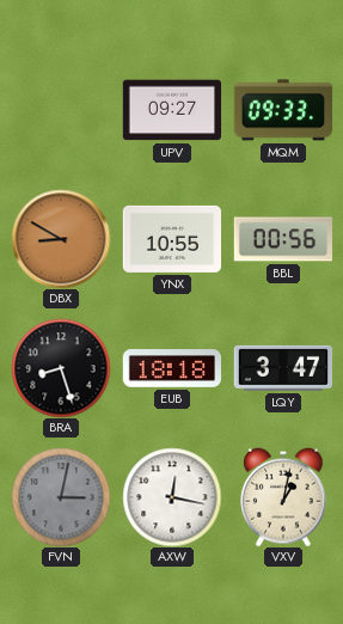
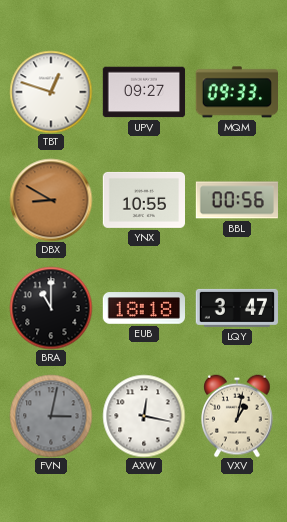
TBT: none -> 12:48 (51, 92)
BRA: 8:27 -> 11:00 (51, 308)
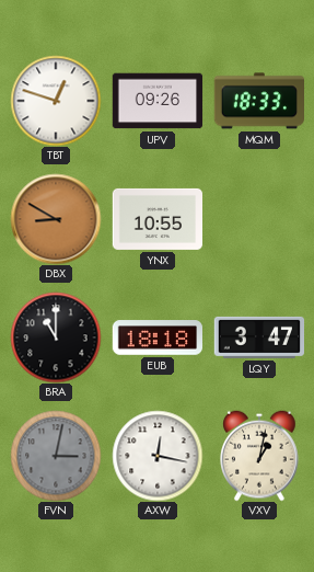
UPV: 09:27 -> 09:26 (158, 101)
MQM: 09:33 -> 18:33 (258, 101)
BBL: 00:56 -> none (236, 200)
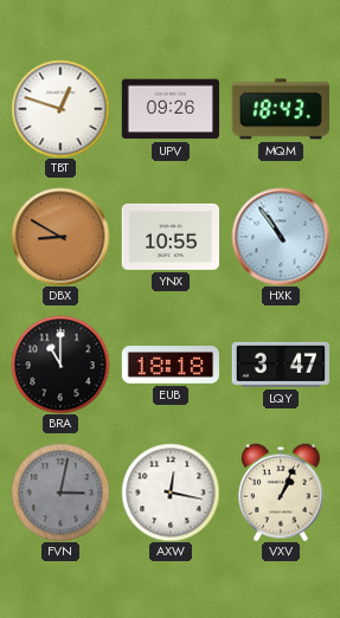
MQM: 18:33 -> 18:43 (280, 109)
HXK: none -> 10:54 (281, 237)
VXV: 1:02 -> 1:04 (281, 493)
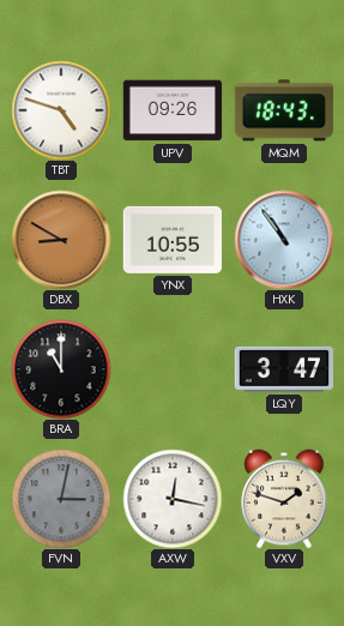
TBT: 12:48 -> 4:48 (61, 110)
EUB: 18:18 -> none (169, 365)
VXV: 1:04 -> 1:48 (284, 499)
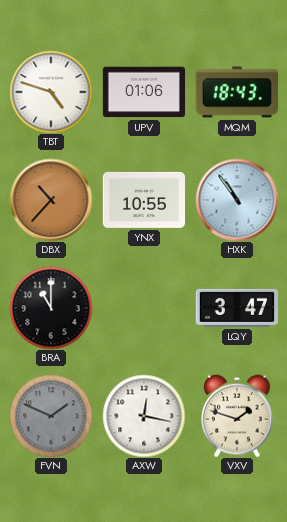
UPV: 09:26 -> 01:06 (144, 92)
DBX: 8:50 -> 10:37 (51, 200)
FVN: 3:02 -> 1:49 (51, 416)
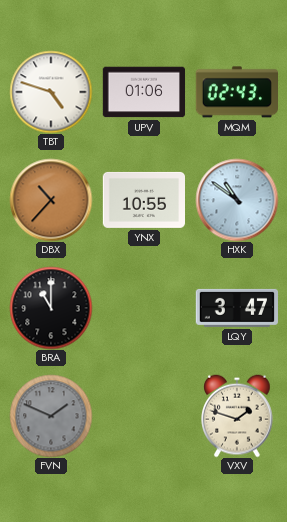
MQM: 18:43 -> 02:43 (236, 92)
HXK: 10:54 -> 10:51 (237, 200)
AXW: 12:17 -> none (144, 416)
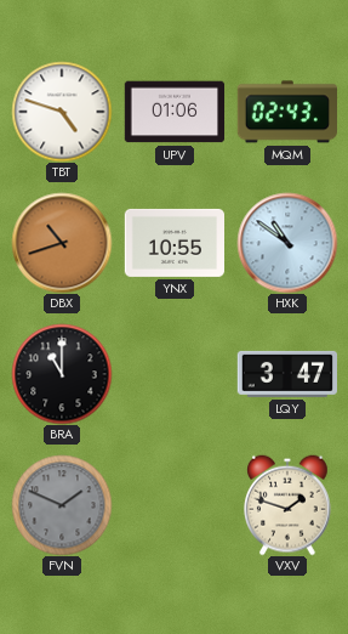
DBX: 10:37 -> 10:42 (62, 243)
